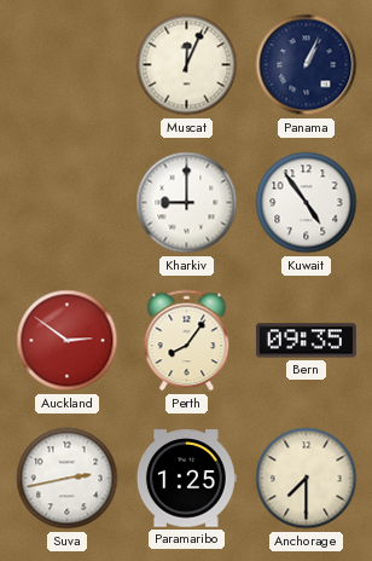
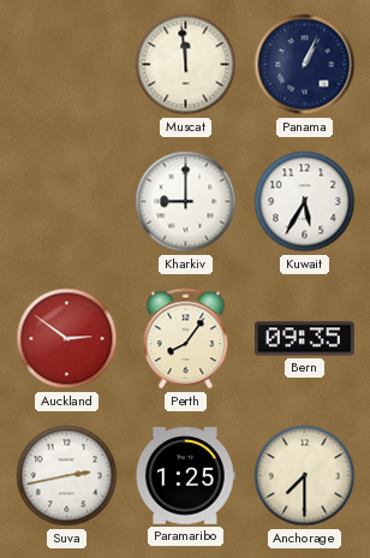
Muscat: 12:04 -> 11:59 (186, 65)
Kuwait: 4:54 -> 5:35 (305, 202)
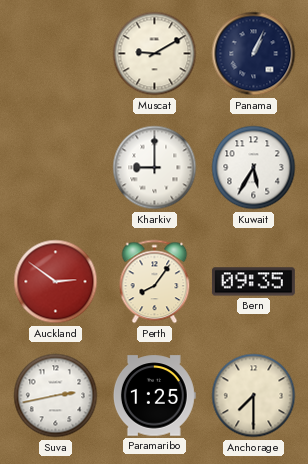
Muscat: 11:59 -> 9:10 (155, 54)
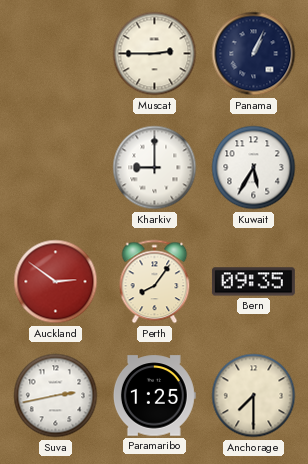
Muscat: 9:10 -> 2:45 (155, 54)
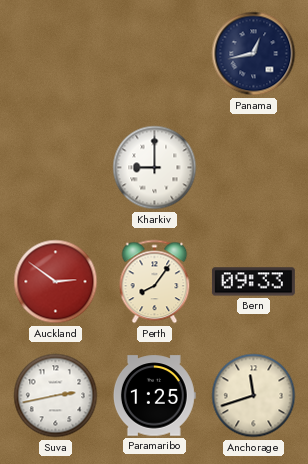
Muscat: 2:45 -> none (155, 54)
Panama: 1:04 -> 12:43 (254, 54)
Kuwait: 5:35 -> none (254, 168)
Bern: 09:35 -> 09:33 (253, 282)
Anchorage: 7:30 -> 11:42 (254, 396)
